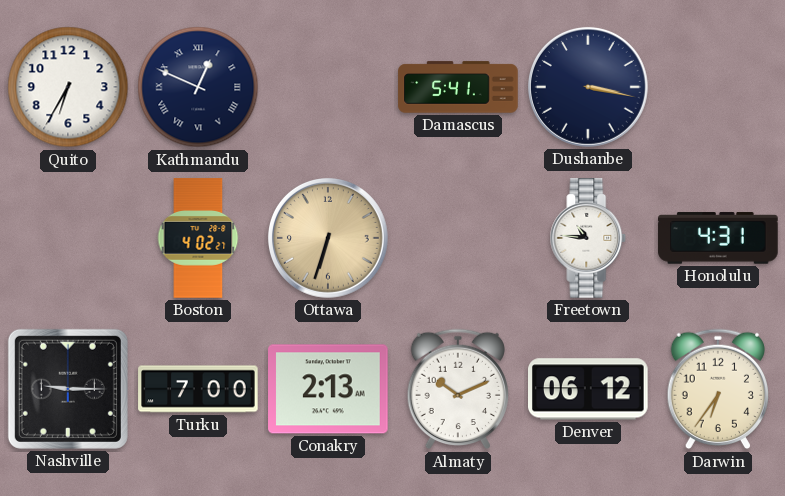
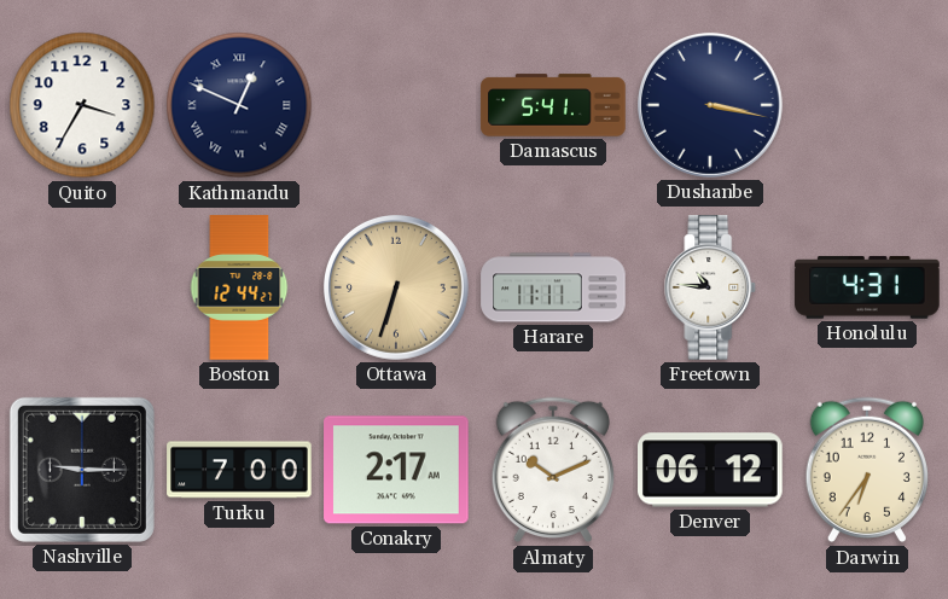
Quito: 6:35 -> 3:35 (82, 105)
Boston: 4:02 -> 12:44 (239, 287)
Harare: none -> 11:11 (553, 287)
Conakry: 2:13 -> 2:17 (396, 470)
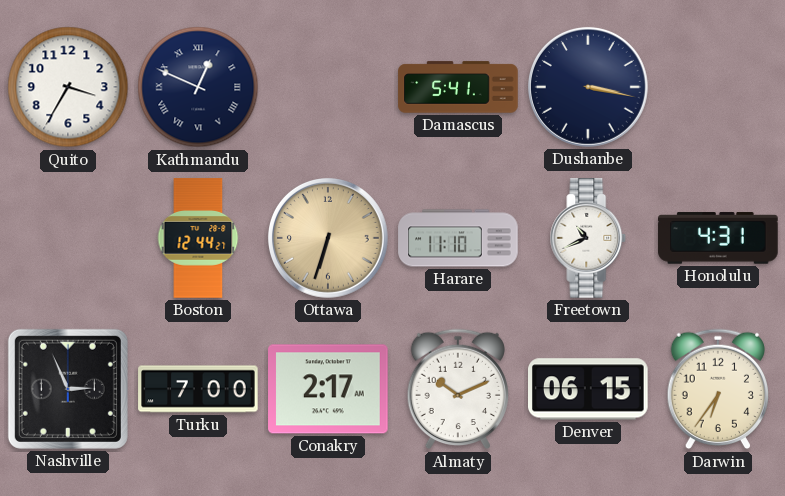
Harare: 11:11 -> 11:10 (458, 238)
Freetown: 10:46 -> 10:41 (588, 238)
Nashville: 9:15 -> 2:56 (68, 389)
Denver: 06:12 -> 06:15 (588, 389)
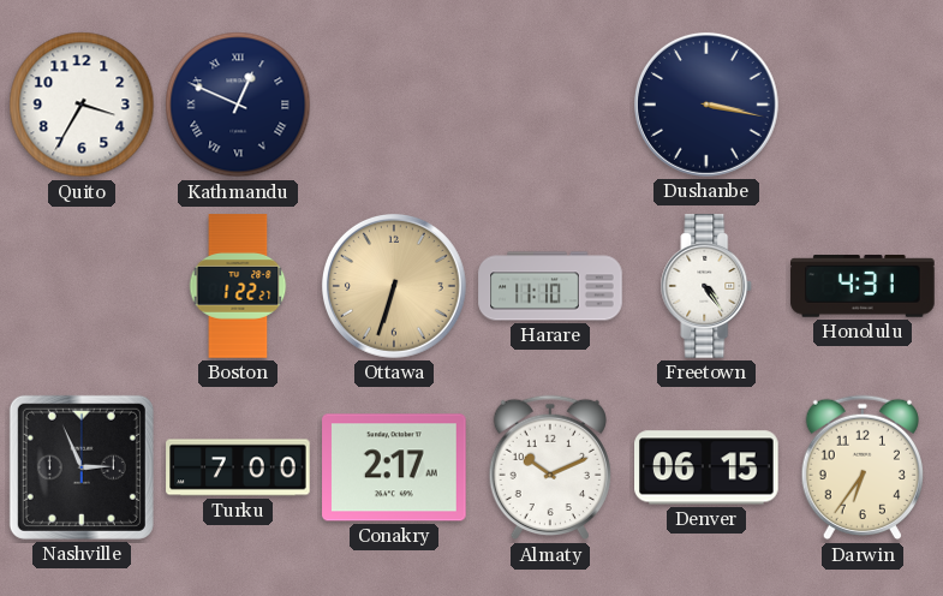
Damascus: 5:41 -> none (458, 87)
Boston: 12:44 -> 1:22 (238, 286)
Freetown: 10:41 -> 4:24 (706, 286)
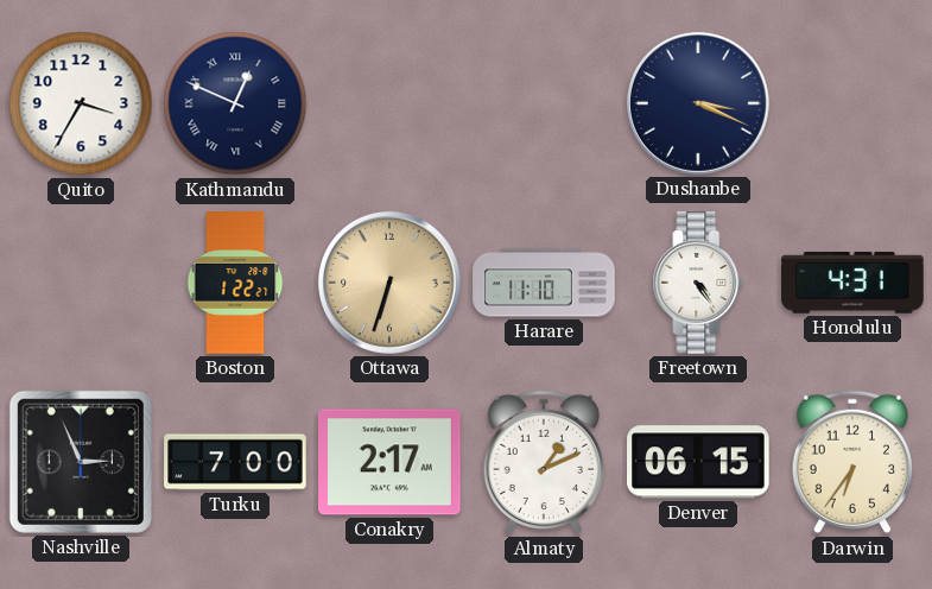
Dushanbe: 3:17 -> 3:19 (698, 103)
Almaty: 10:11 -> 1:11 (543, 462)
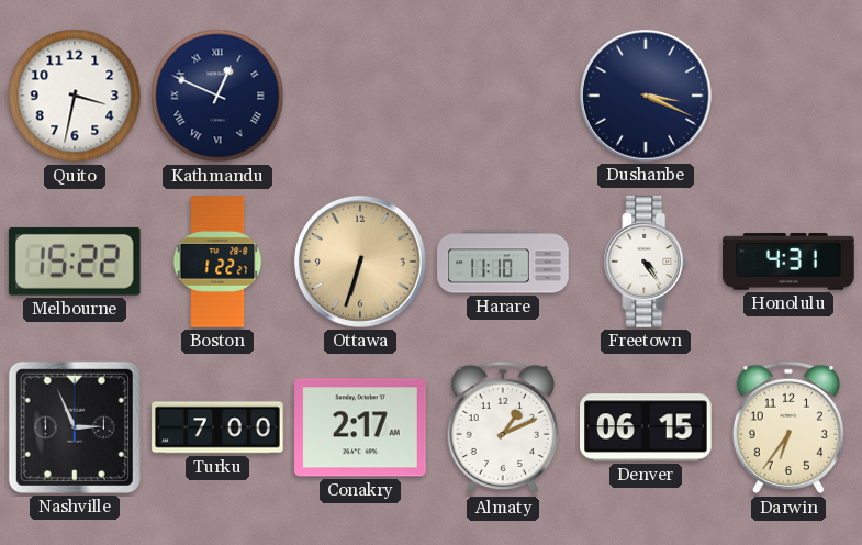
Quito: 3:35 -> 3:32 (75, 96)
Melbourne: none -> 15:22 (75, 262)
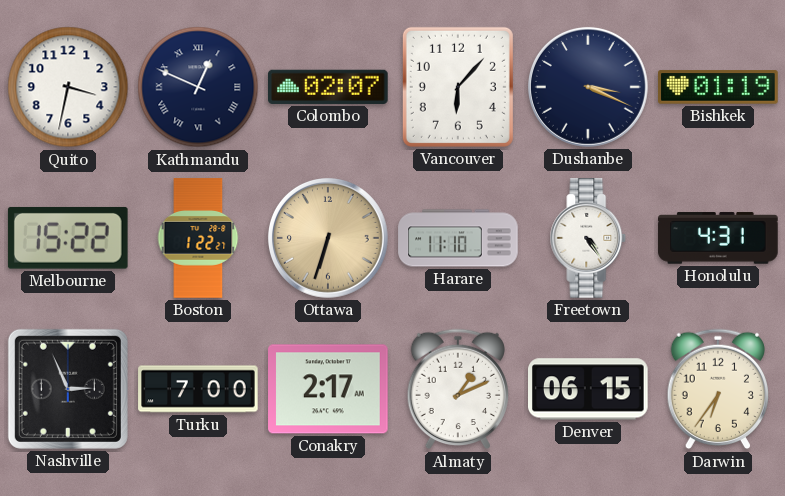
Colombo: none -> 02:07 (329, 87)
Vancouver: none -> 6:07 (458, 87)
Bishkek: none -> 01:19 (718, 87)
